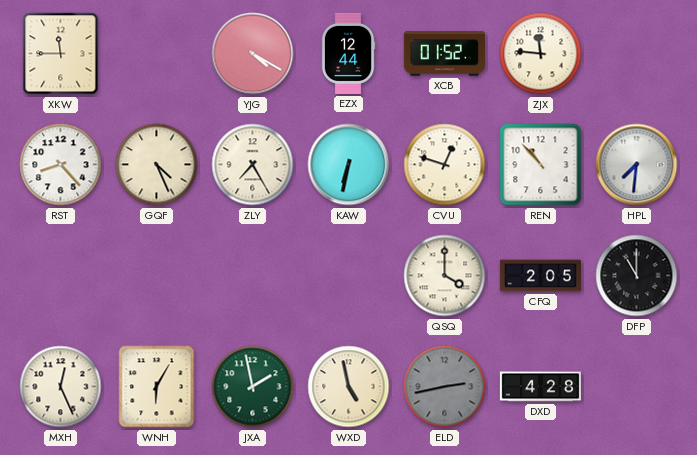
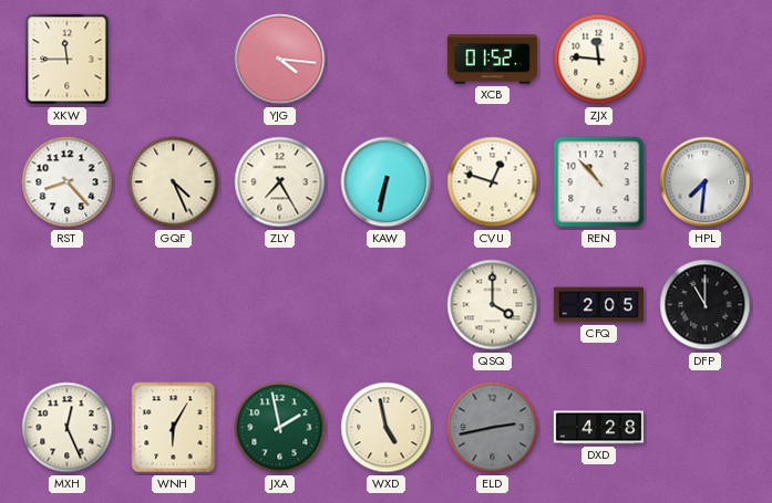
YJG: 4:20 -> 4:16 (280, 60)
EZX: 12:44 -> none (348, 53)
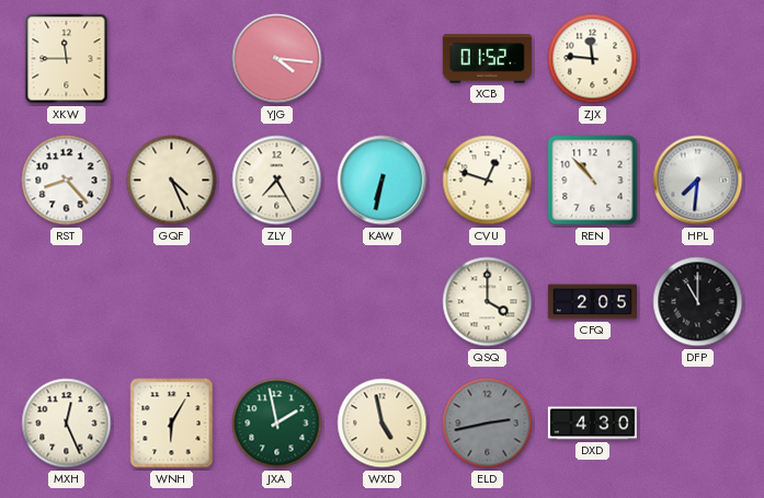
DXD: 4:28 -> 4:30 (592, 424)
